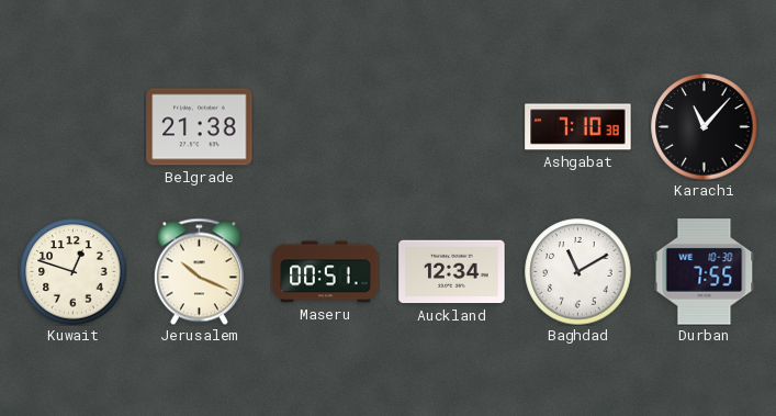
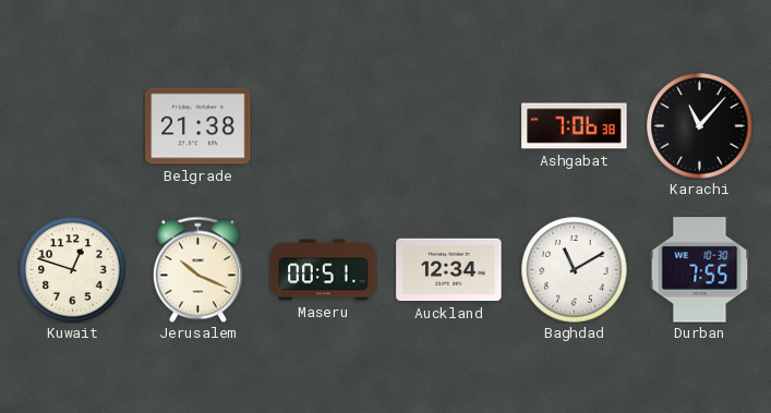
Ashgabat: 7:10 -> 7:06 (575, 126)
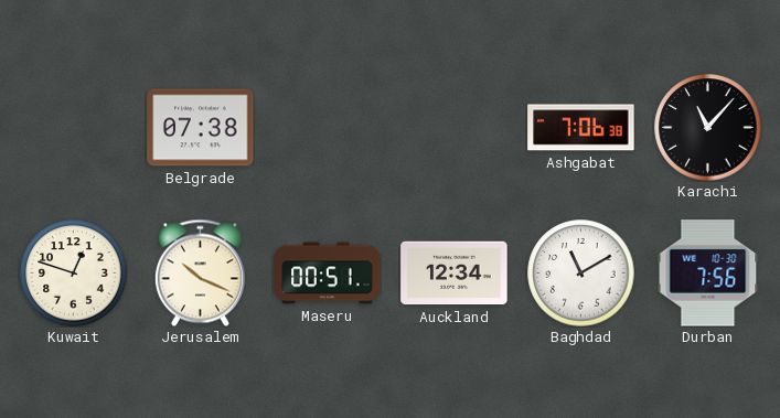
Belgrade: 21:38 -> 07:38 (201, 128)
Durban: 7:55 -> 7:56 (708, 274)
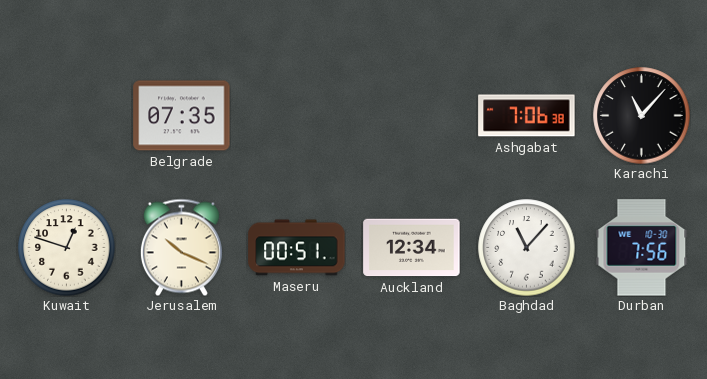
Belgrade: 07:38 -> 07:35 (182, 116)
Baghdad: 11:10 -> 11:07 (527, 248)
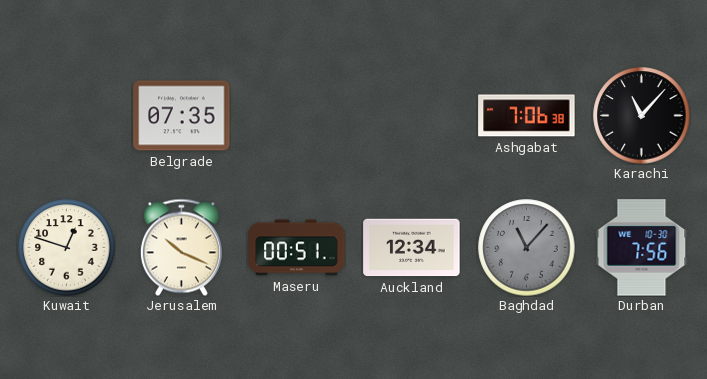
Baghdad dial: white -> grey (527, 248)
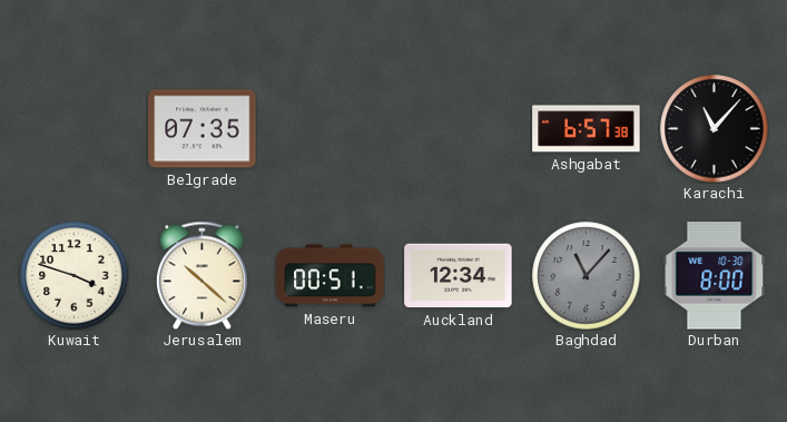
Ashgabat: 7:06 -> 6:57 (587, 129)
Kuwait: 12:48 -> 3:48 (75, 276)
Jerusalem: 10:19 -> 10:22 (201, 275)
Durban: 7:56 -> 8:00 (715, 276)
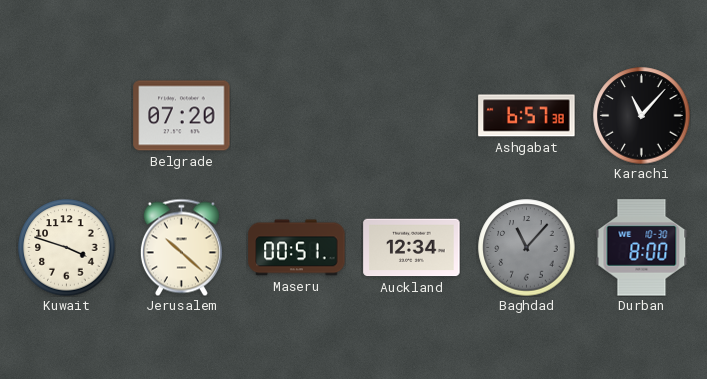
Belgrade: 07:35 -> 07:20 (182, 116)
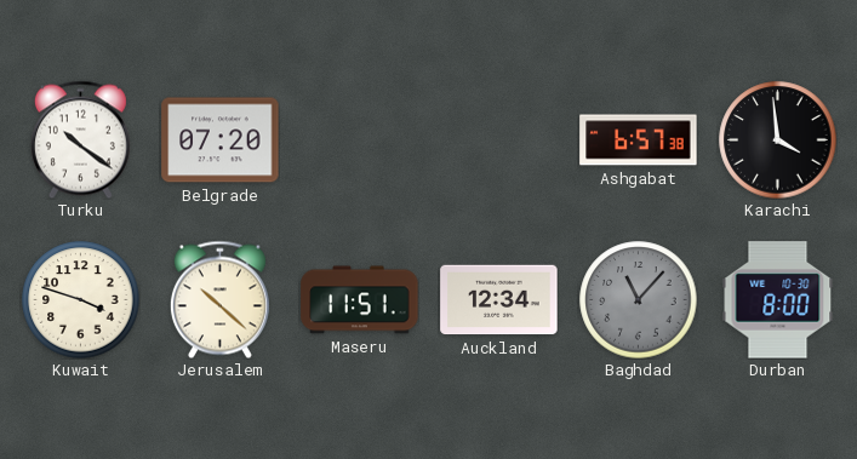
Turku: none -> 10:21 (80, 139)
Karachi: 11:07 -> 3:59 (778, 140)
Maseru: 00:51 -> 11:51 (360, 300)
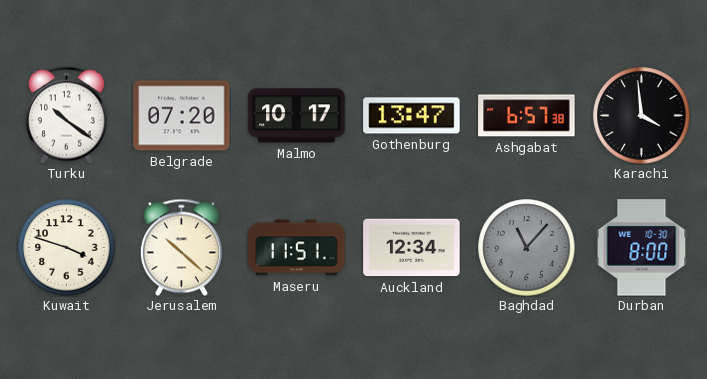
Malmo: none -> 10:17 (297, 116)
Gothenburg: none -> 13:47 (412, 116)
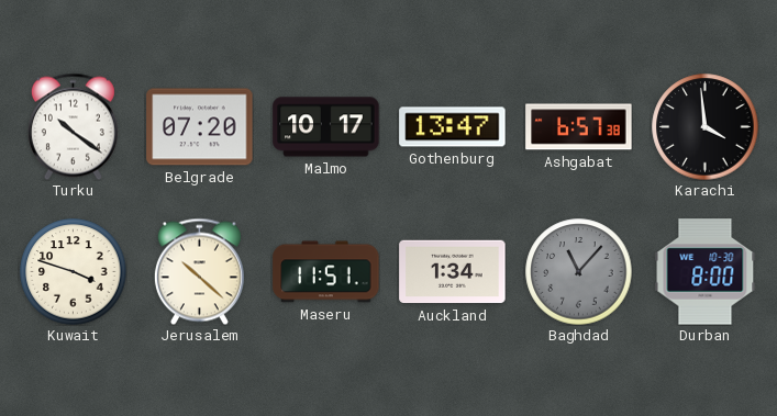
Auckland: 12:34 -> 1:34 (453, 272)
